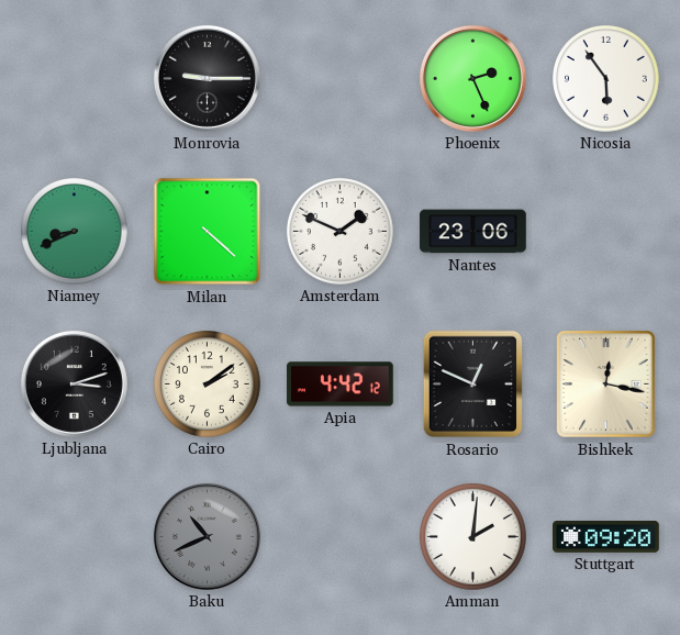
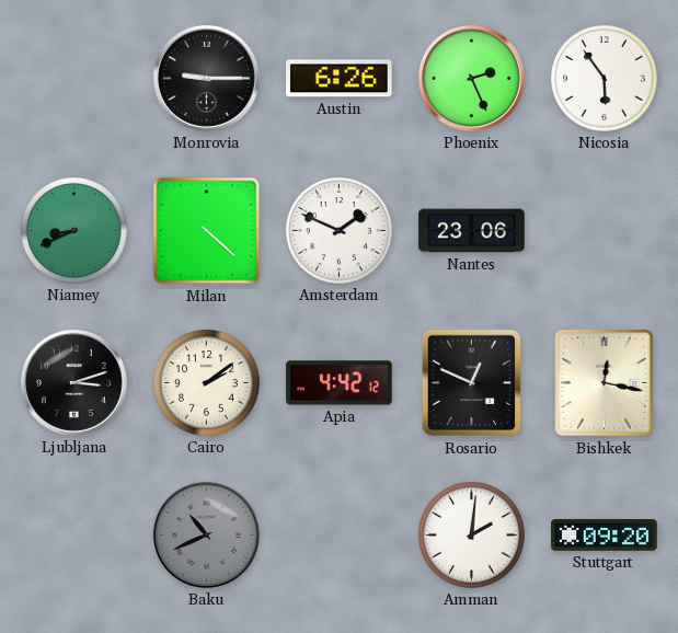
Austin: none -> 6:26 (340, 79)
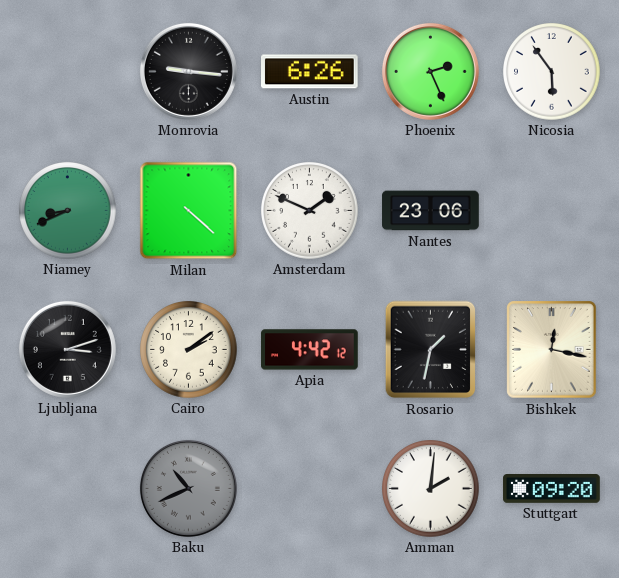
Monrovia: 9:15 -> 9:16 (188, 71)
Rosario: 12:49 -> 1:32 (431, 350)
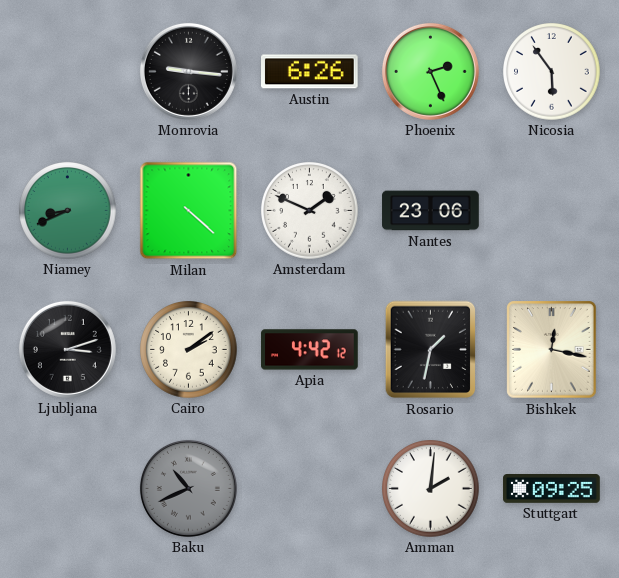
Stuttgart: 09:20 -> 09:25 (552, 489)
